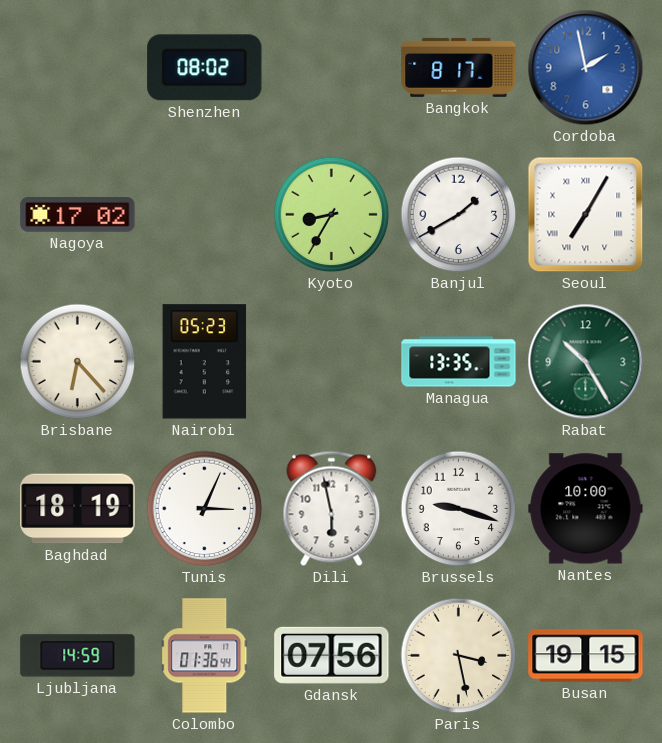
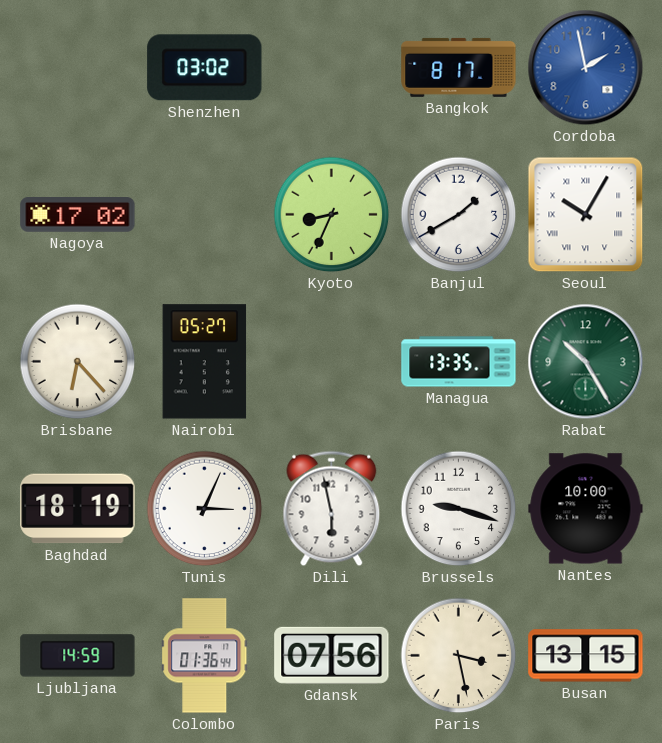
Shenzhen: 08:02 -> 03:02 (205, 68)
Kyoto: 8:35 -> 8:34 (332, 215)
Seoul: 7:05 -> 10:05 (586, 215)
Nairobi: 05:23 -> 05:27 (205, 362)
Busan: 19:15 -> 13:15 (586, 656)
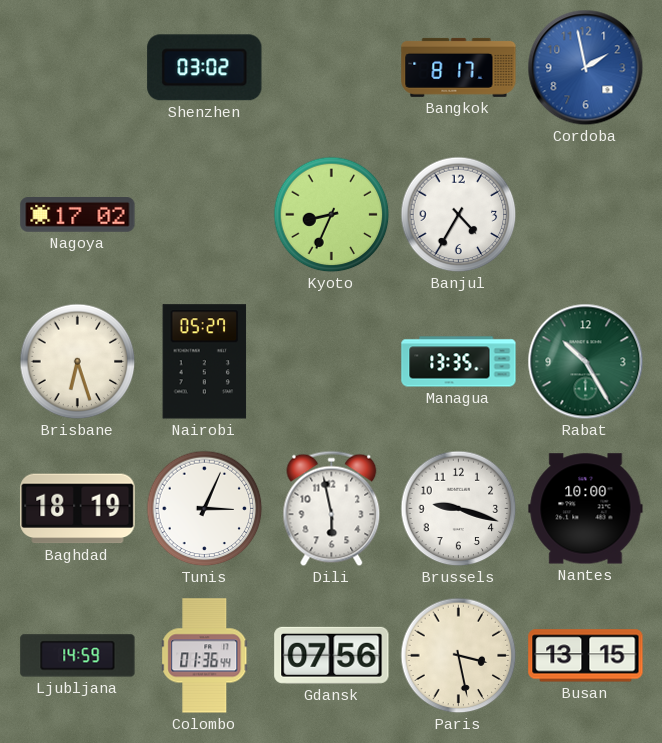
Banjul: 1:40 -> 4:35 (459, 215)
Seoul: 10:05 -> none (586, 215)
Brisbane: 6:23 -> 6:27 (78, 362)
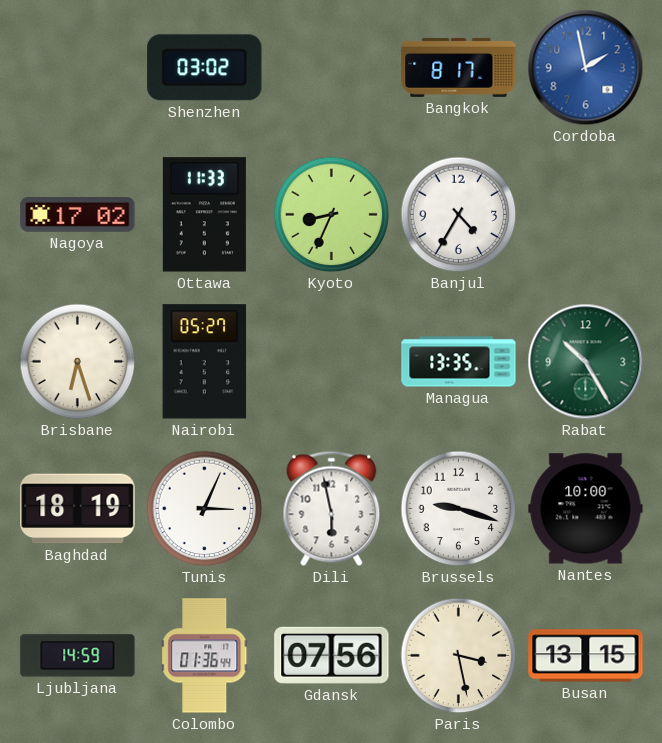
Ottawa: none -> 11:33 (204, 215)
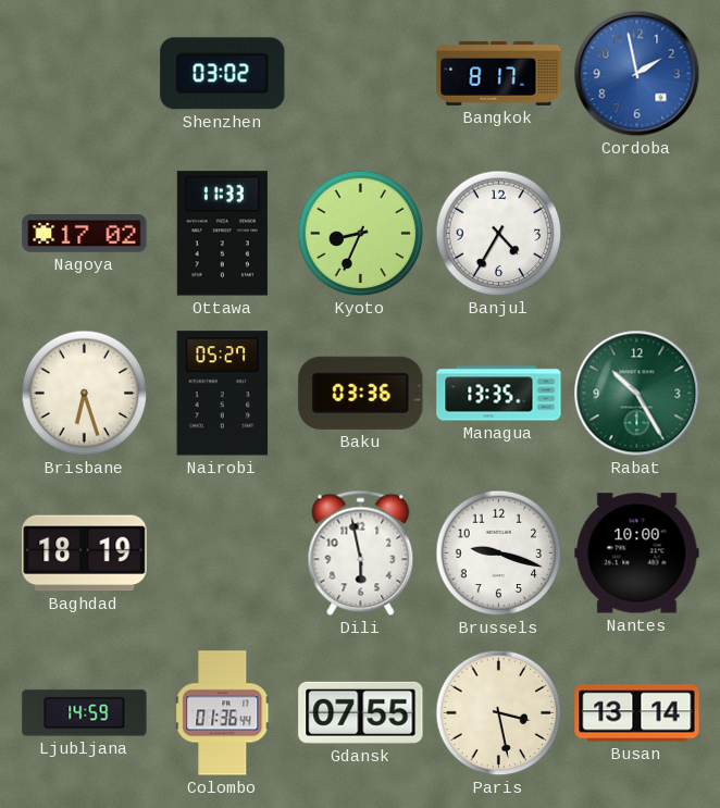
Baku: none -> 03:36 (361, 393)
Tunis: 3:04 -> none (205, 509)
Gdansk: 07:56 -> 07:55 (361, 712)
Busan: 13:15 -> 13:14 (637, 713)
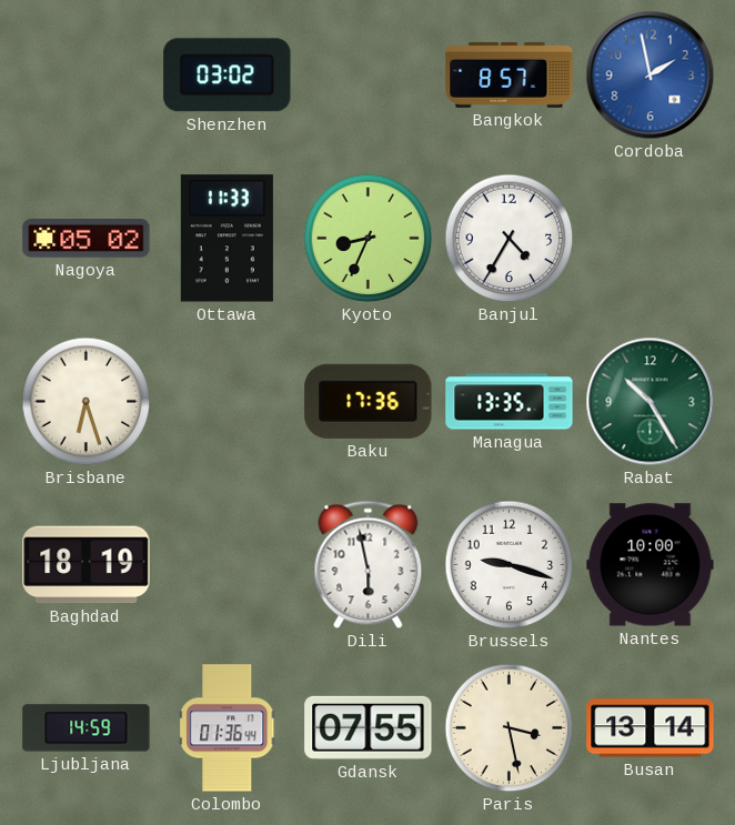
Bangkok: 8:17 -> 8:57 (510, 74)
Nagoya: 17:02 -> 05:02 (87, 239)
Nairobi: 05:27 -> none (223, 394)
Baku: 03:36 -> 17:36 (369, 401)
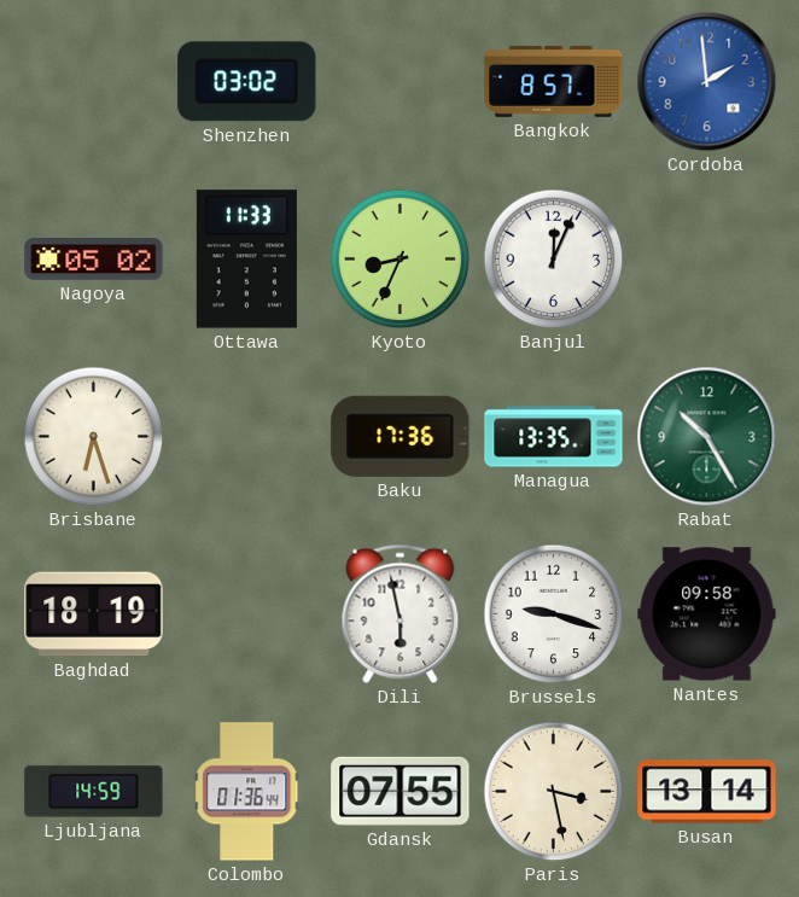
Cordoba: 1:58 -> 1:59 (707, 82)
Banjul: 4:35 -> 12:04 (554, 260)
Nantes: 10:00 -> 09:58 (707, 614)
